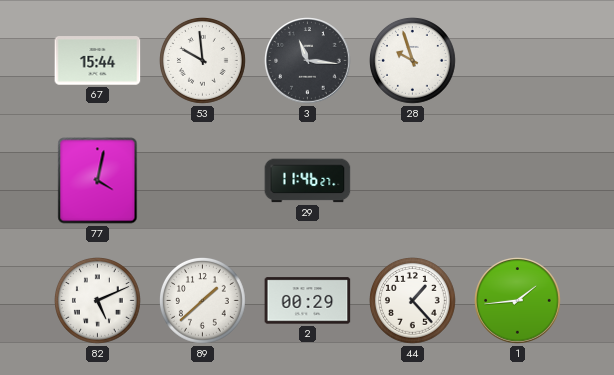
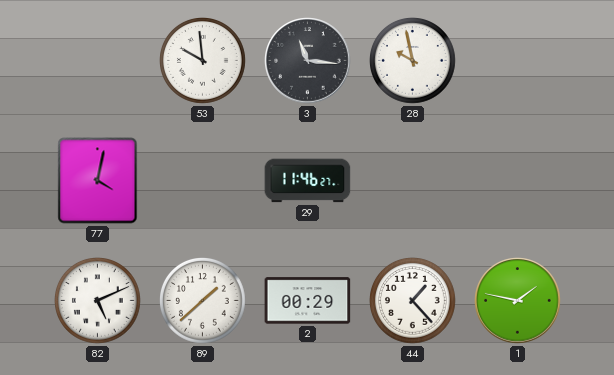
67: 15:44 -> none (98, 61)
28: 9:57 -> 9:58 (413, 61)
1: 1:44 -> 1:47 (518, 301)
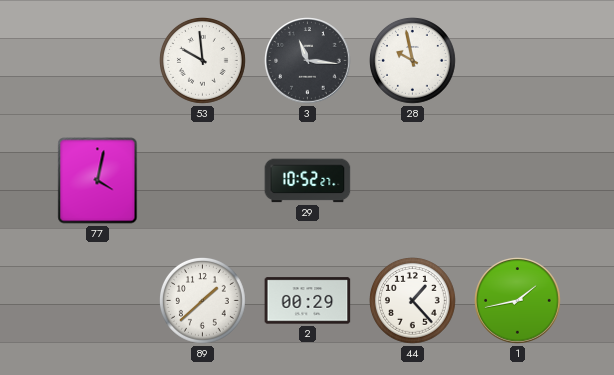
29: 11:46 -> 10:52 (308, 181)
82: 5:11 -> none (98, 301)
1: 1:47 -> 1:43 (518, 301)
